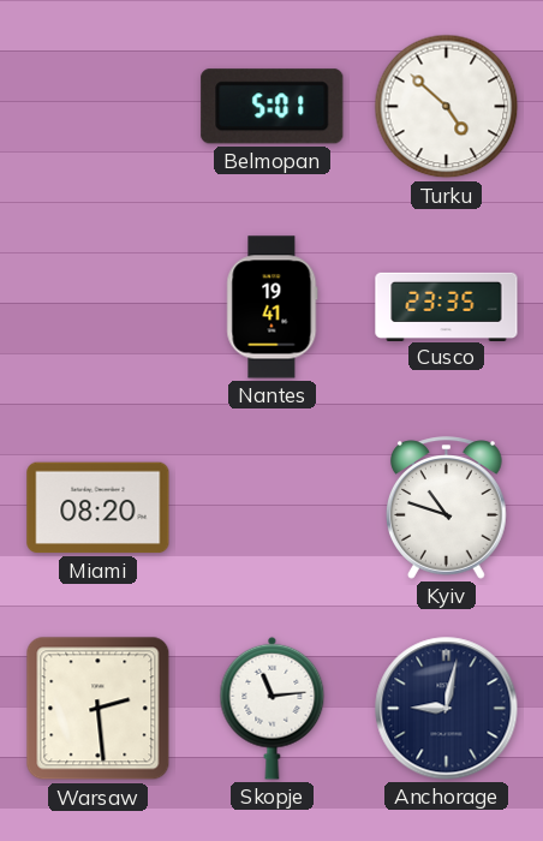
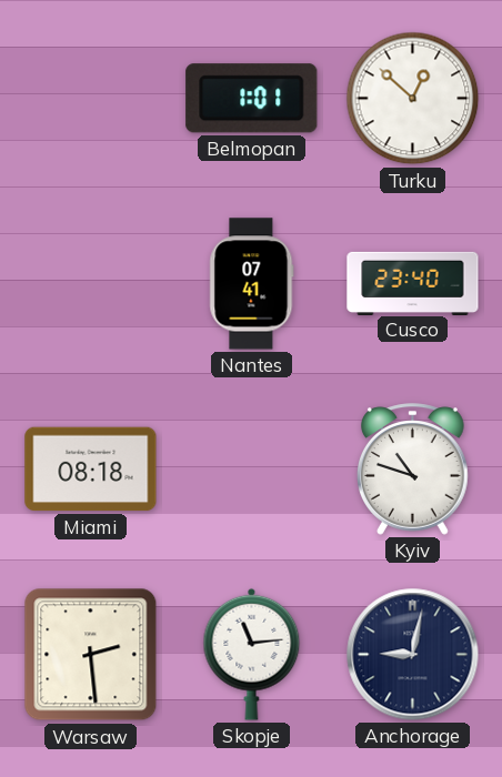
Belmopan: 5:01 -> 1:01 (252, 99)
Turku: 4:52 -> 12:52 (413, 99)
Nantes: 19:41 -> 07:41 (252, 284)
Cusco: 23:35 -> 23:40 (413, 283)
Miami: 08:20 -> 08:18 (91, 470)
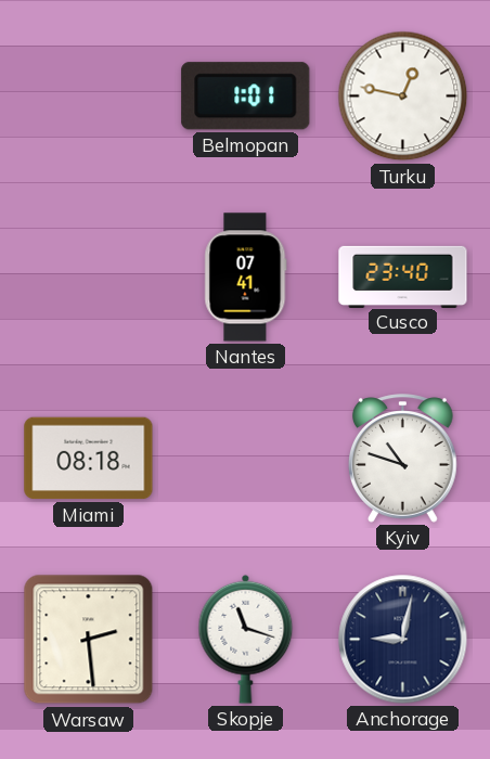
Turku: 12:52 -> 12:47 (403, 97)
Skopje: 11:14 -> 11:18 (246, 639)
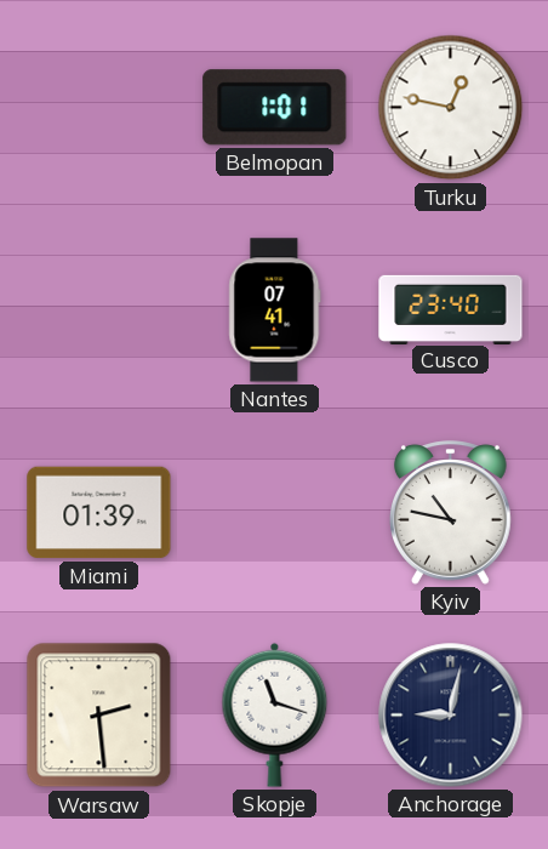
Miami: 08:18 -> 01:39 (99, 513)
Kyiv: 10:48 -> 10:47 (451, 513)
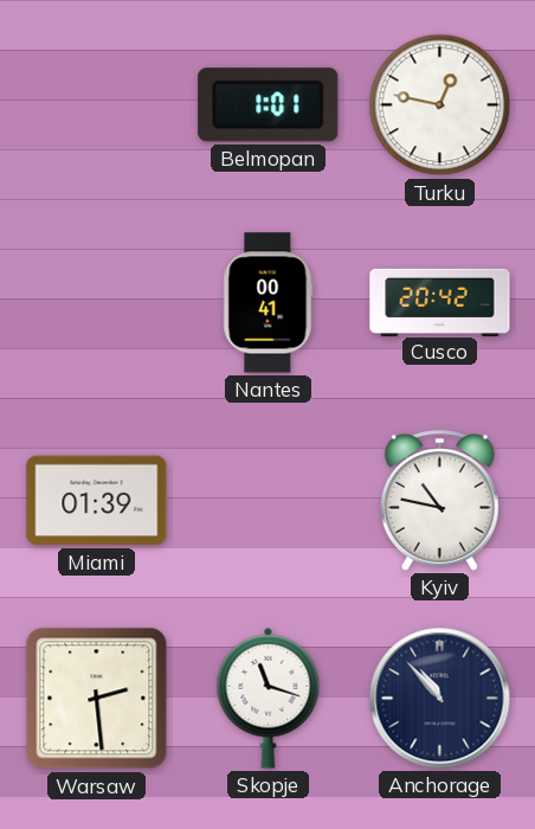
Nantes: 07:41 -> 00:41 (269, 303)
Cusco: 23:40 -> 20:42 (440, 302)
Anchorage: 9:02 -> 10:53 (440, 699)
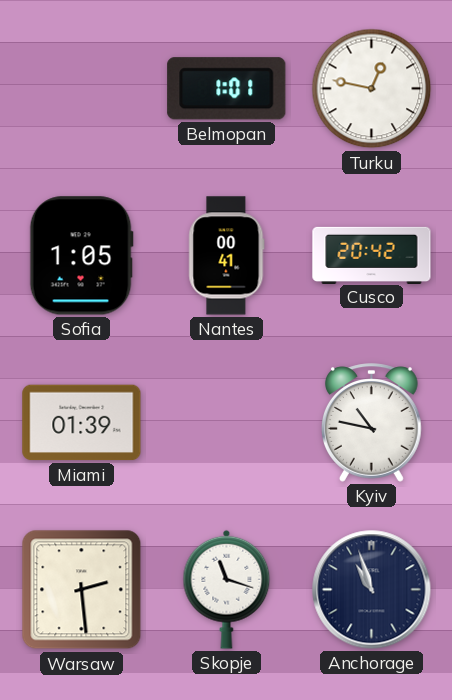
Sofia: none -> 1:05 (81, 256)
Anchorage: 10:53 -> 10:57 (372, 590)
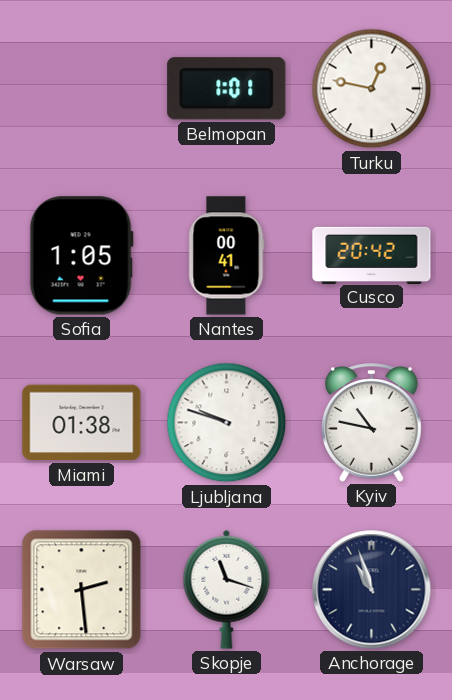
Miami: 01:39 -> 01:38 (82, 423)
Ljubljana: none -> 9:48 (227, 423)
